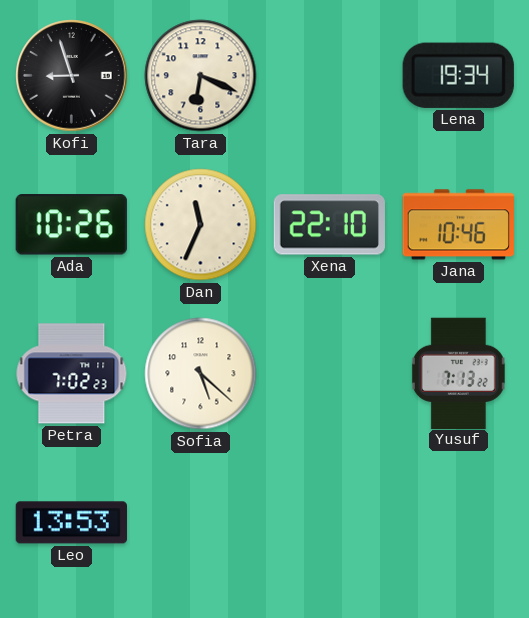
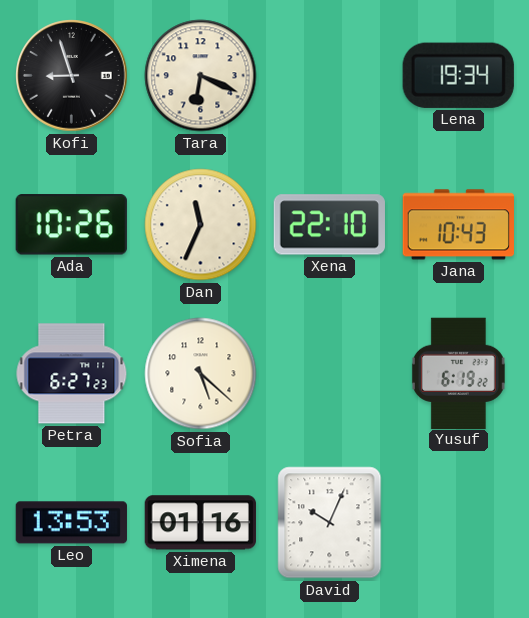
Jana: 10:46 -> 10:43 (458, 225)
Petra: 7:02 -> 6:27 (72, 374)
Yusuf: 7:13 -> 6:19 (458, 373)
Ximena: none -> 01:16 (200, 523)
David: none -> 10:04 (330, 523)
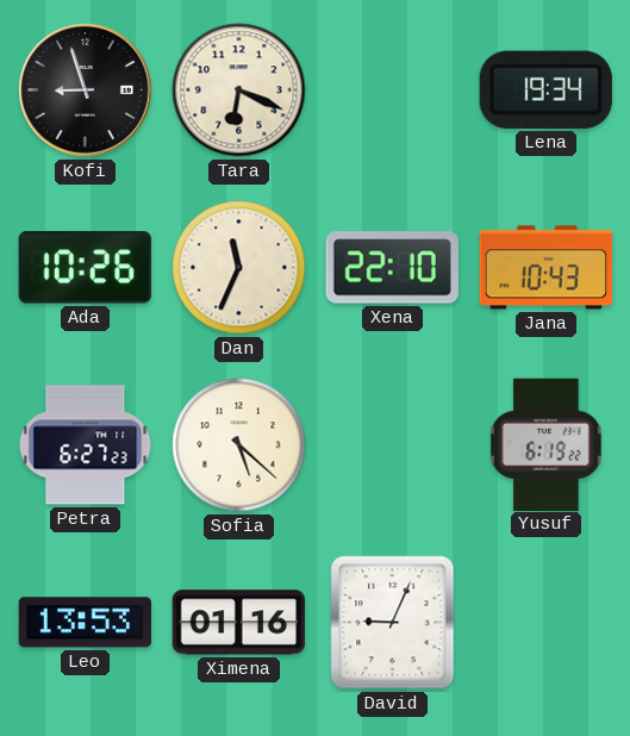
David: 10:04 -> 9:04 (393, 623)
